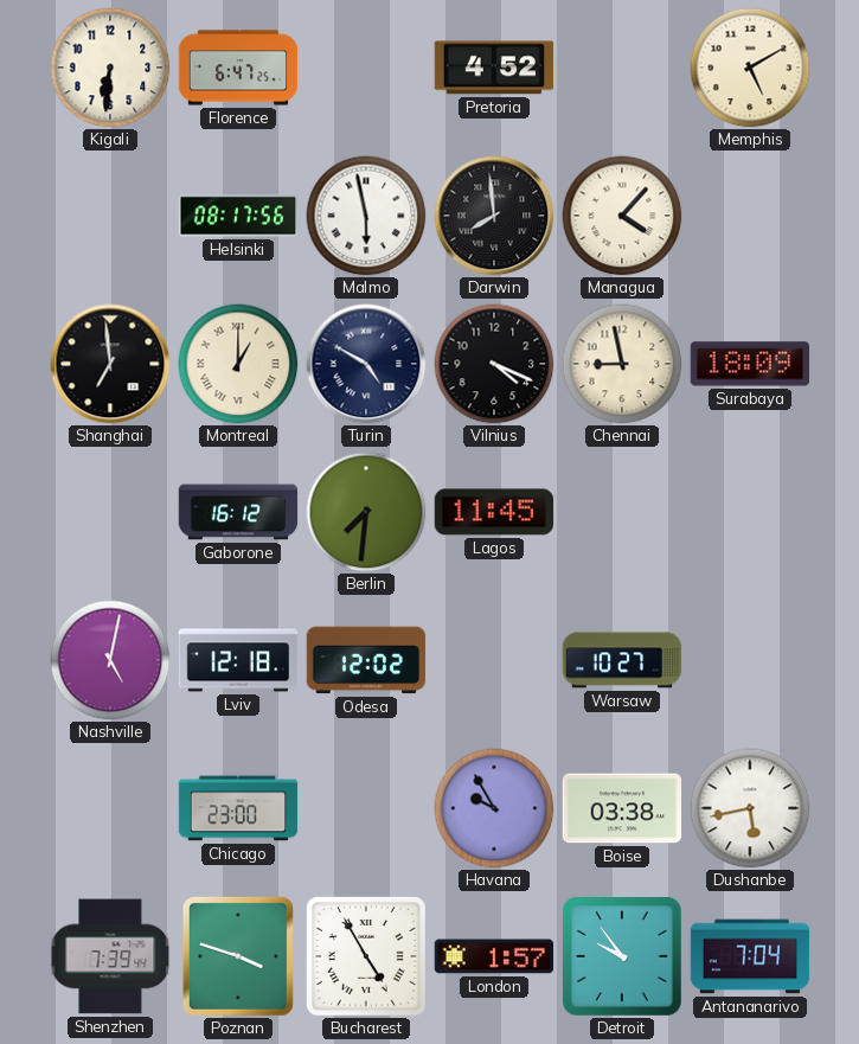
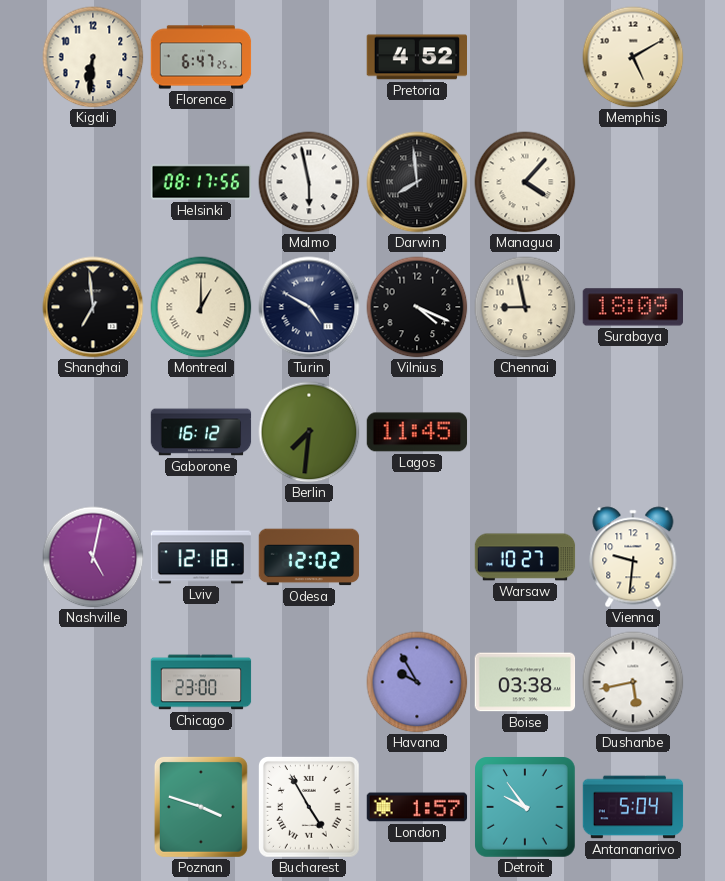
Vienna: none -> 9:31 (633, 557)
Shenzhen: 7:39 -> none (110, 956)
Antananarivo: 7:04 -> 5:04 (633, 807)
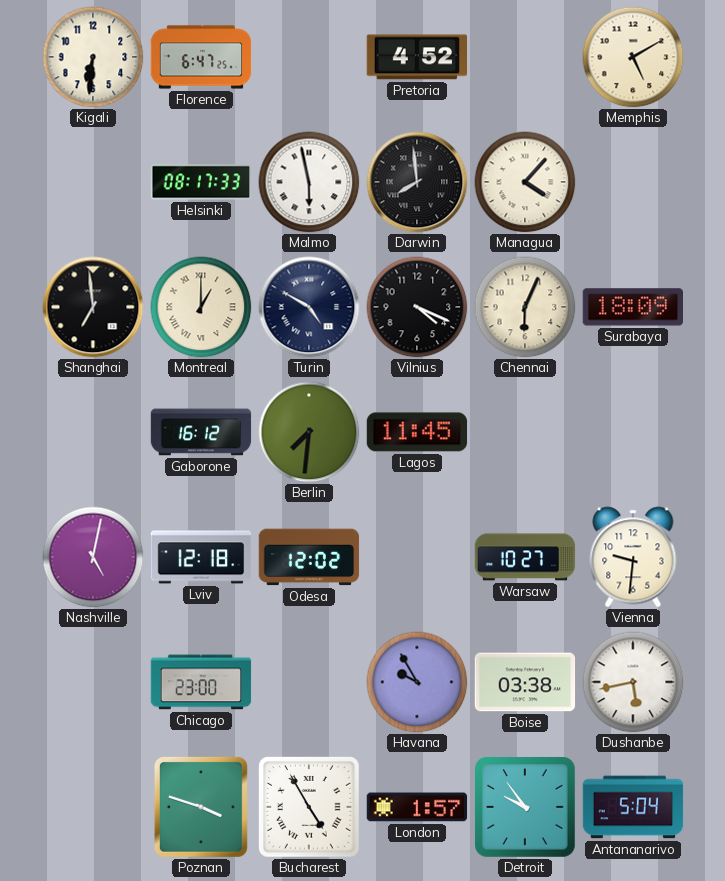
Helsinki: 08:17:56 -> 08:17:33 (201, 182)
Chennai: 8:58 -> 6:04 (525, 307)
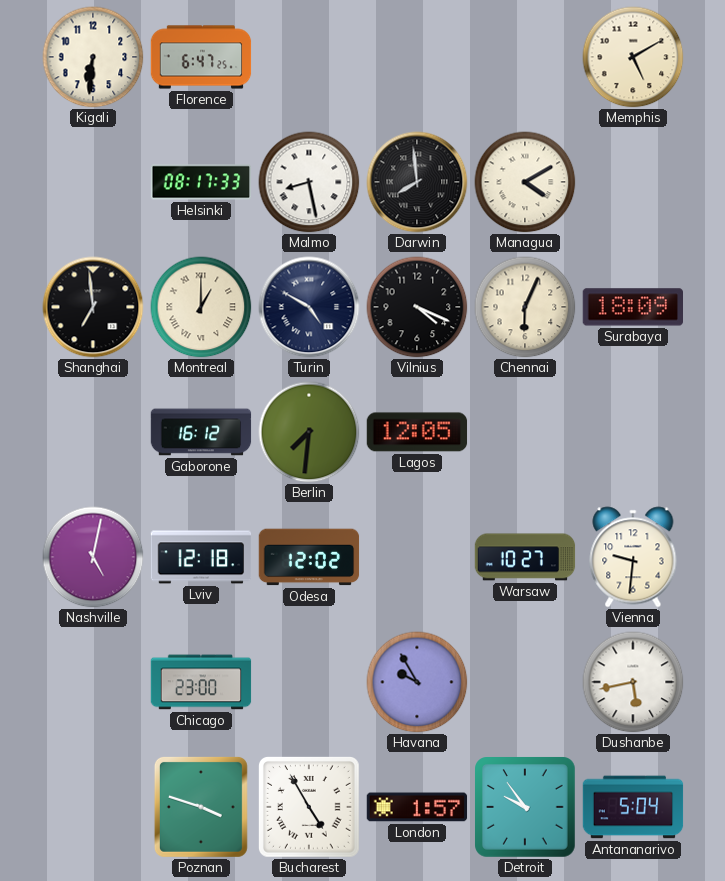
Pretoria: 4:52 -> none (416, 57)
Malmo: 5:58 -> 8:28 (309, 182)
Managua: 4:07 -> 4:10 (525, 182)
Lagos: 11:45 -> 12:05 (417, 432)
Boise: 03:38 -> none (525, 682)
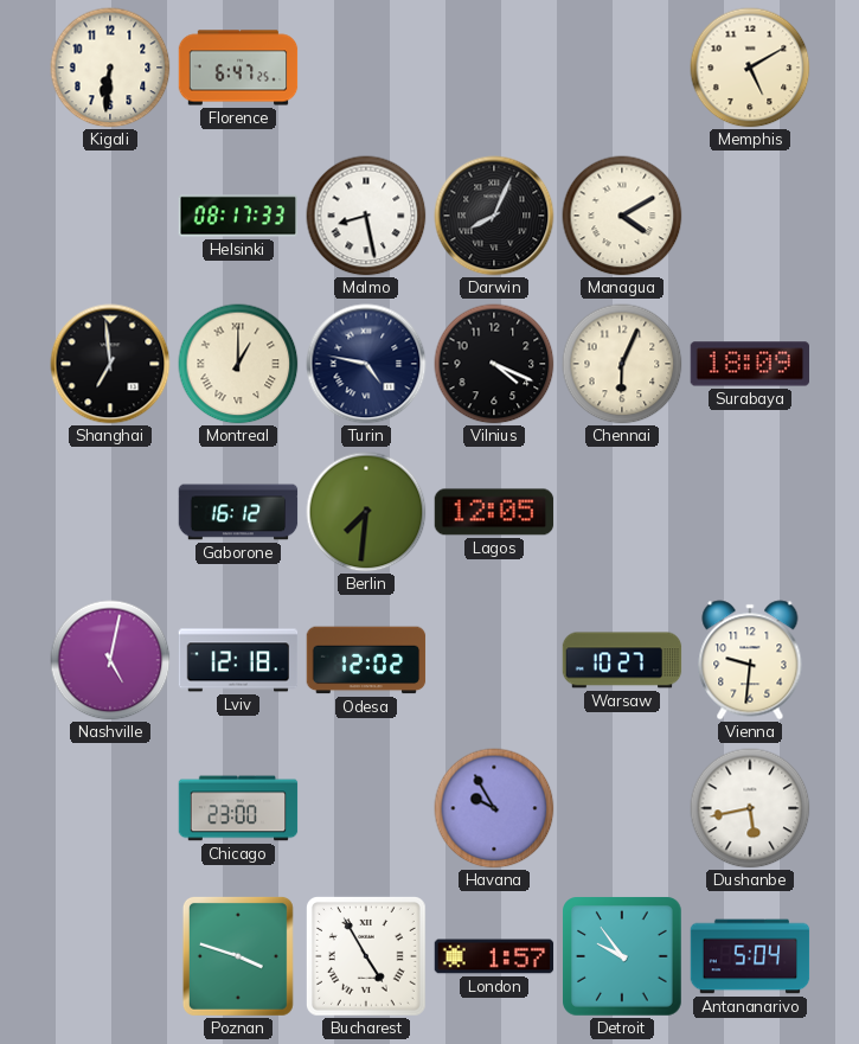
Darwin: 7:59 -> 8:04 (494, 216)
Turin: 4:50 -> 4:47 (366, 364)
